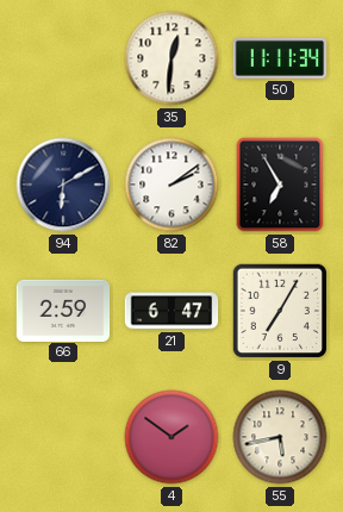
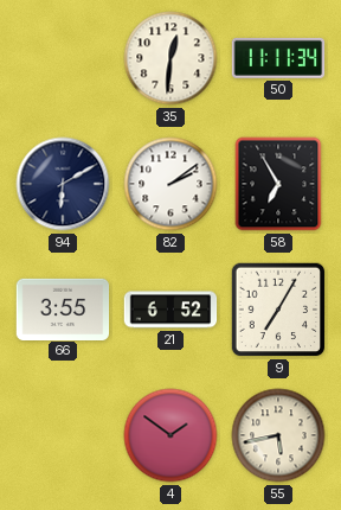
66: 2:59 -> 3:55 (63, 308)
21: 6:47 -> 6:52 (170, 310)
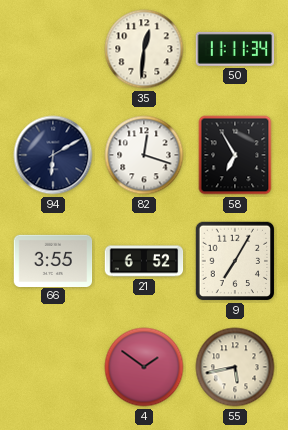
82: 2:09 -> 12:18 (144, 155)
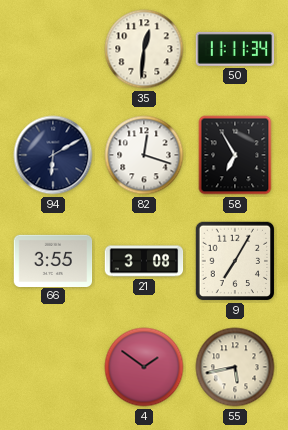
21: 6:52 -> 3:08 (144, 261)
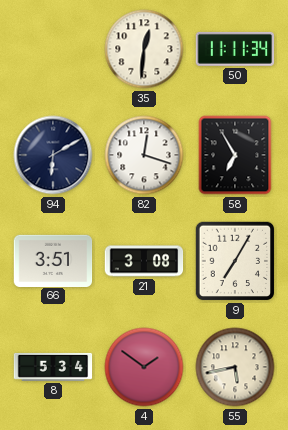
66: 3:55 -> 3:51 (53, 260)
8: none -> 5:34 (53, 367)
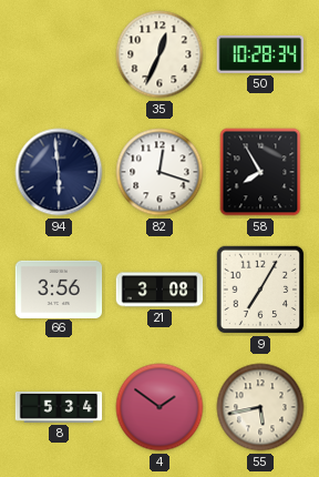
35: 12:31 -> 12:34 (159, 54)
50: 11:11 -> 10:28 (260, 54)
94: 6:10 -> 5:59 (59, 172)
58: 6:55 -> 7:55 (260, 172)
66: 3:51 -> 3:56 (59, 288)
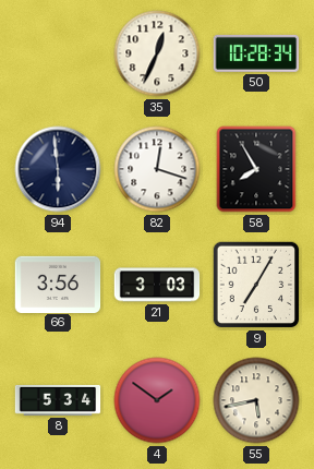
21: 3:08 -> 3:03 (157, 285)
